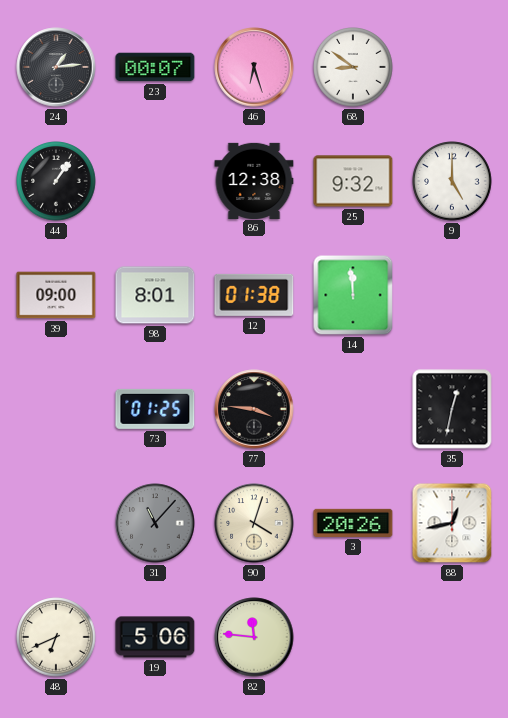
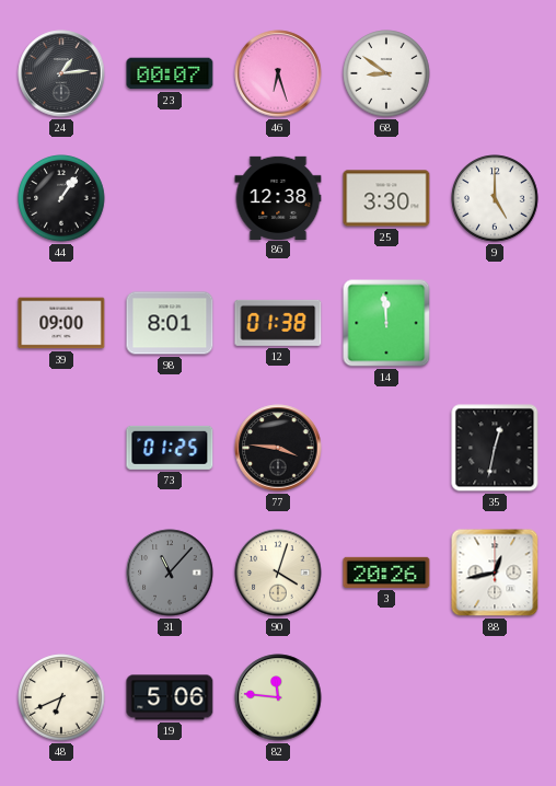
25: 9:32 -> 3:30 (386, 198)
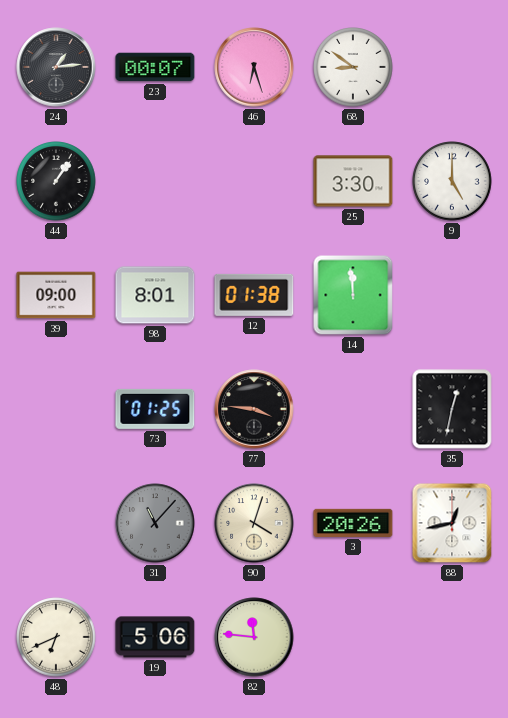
86: 12:38 -> none (278, 197)
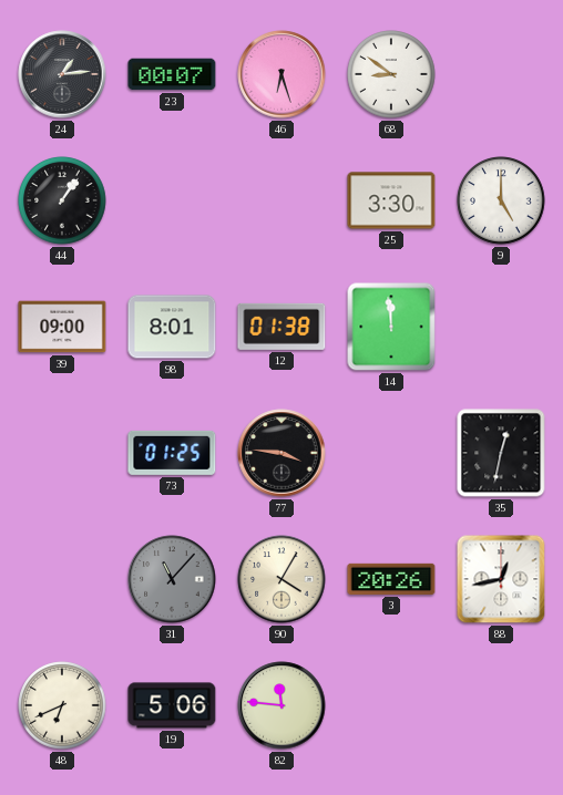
90: 4:03 -> 4:05 (281, 579)
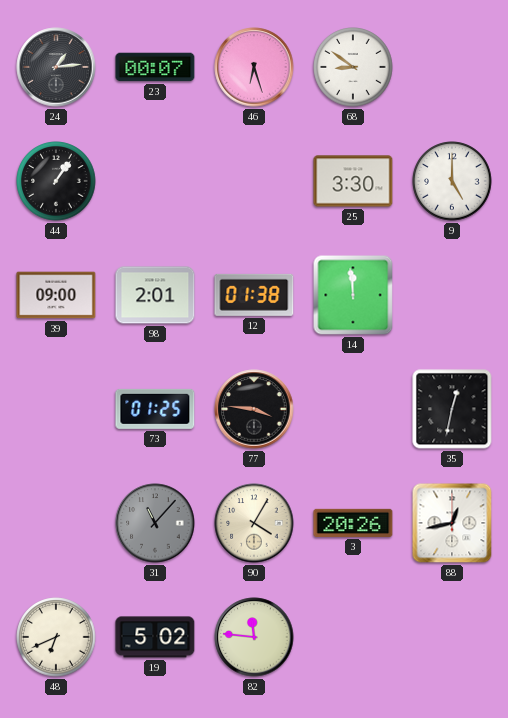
98: 8:01 -> 2:01 (155, 295)
19: 5:06 -> 5:02 (155, 637)
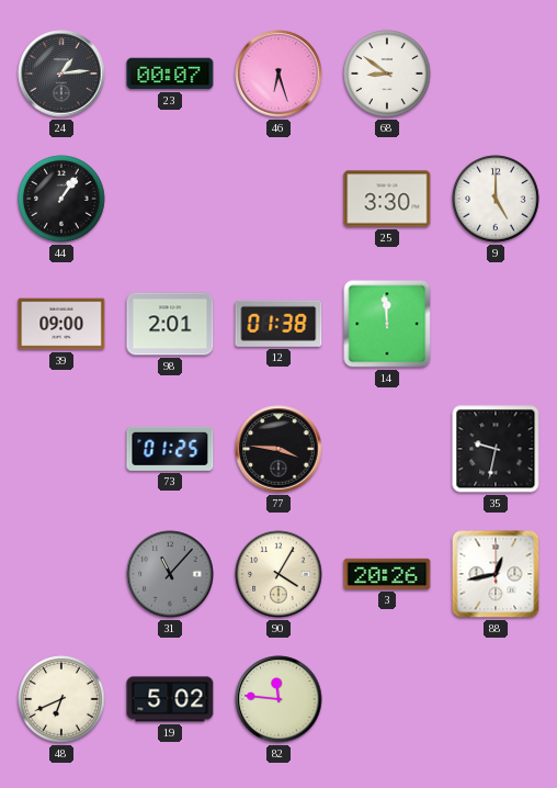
35: 12:32 -> 9:32 (496, 449)
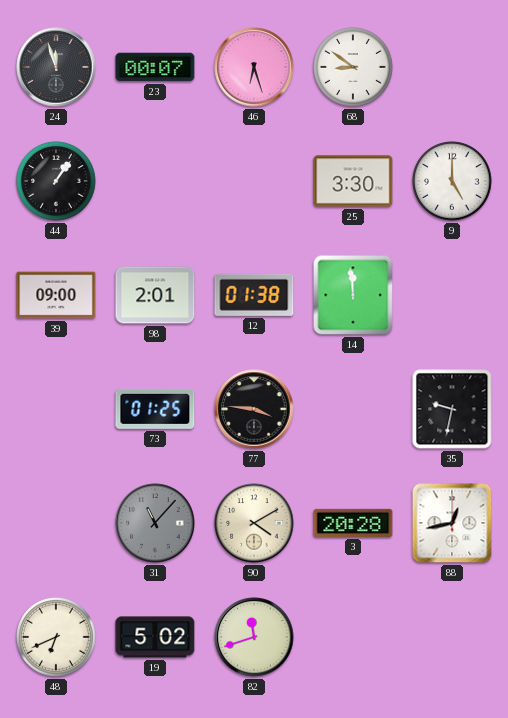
24: 1:14 -> 11:57 (56, 67)
90: 4:05 -> 4:10 (254, 523)
3: 20:26 -> 20:28 (353, 523)
82: 11:46 -> 11:42 (254, 637)
